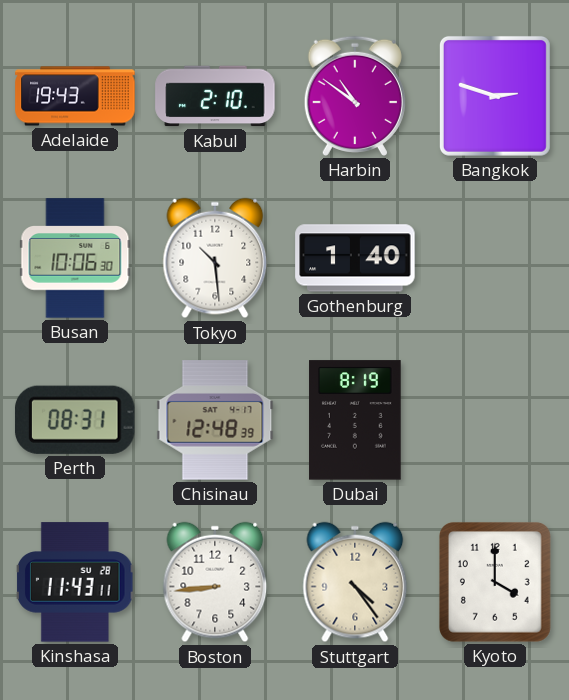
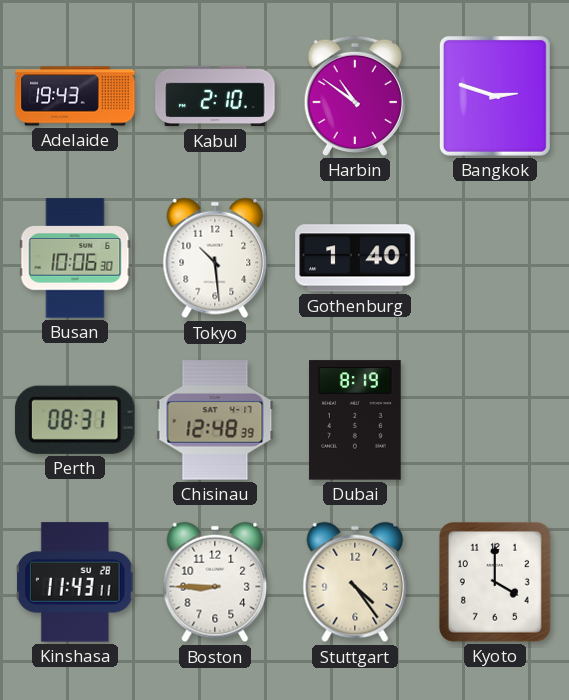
Boston: 8:44 -> 8:45 (215, 582)
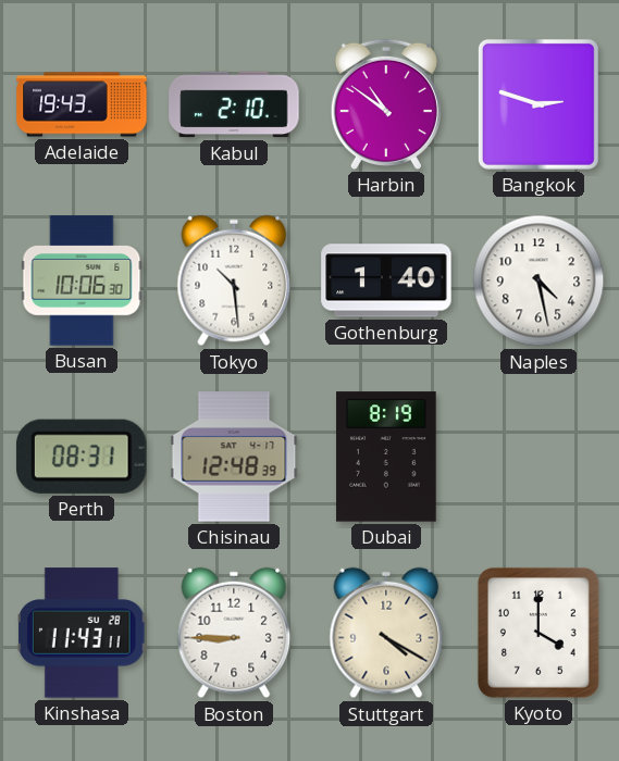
Naples: none -> 4:28 (538, 280)
Stuttgart: 4:24 -> 4:20 (386, 633)
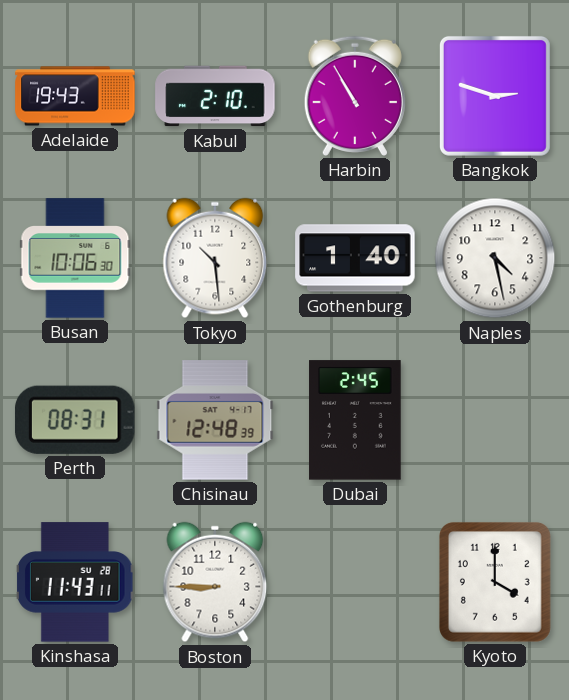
Harbin: 10:51 -> 10:55 (355, 96)
Dubai: 8:19 -> 2:45 (355, 420)
Stuttgart: 4:20 -> none (386, 633)
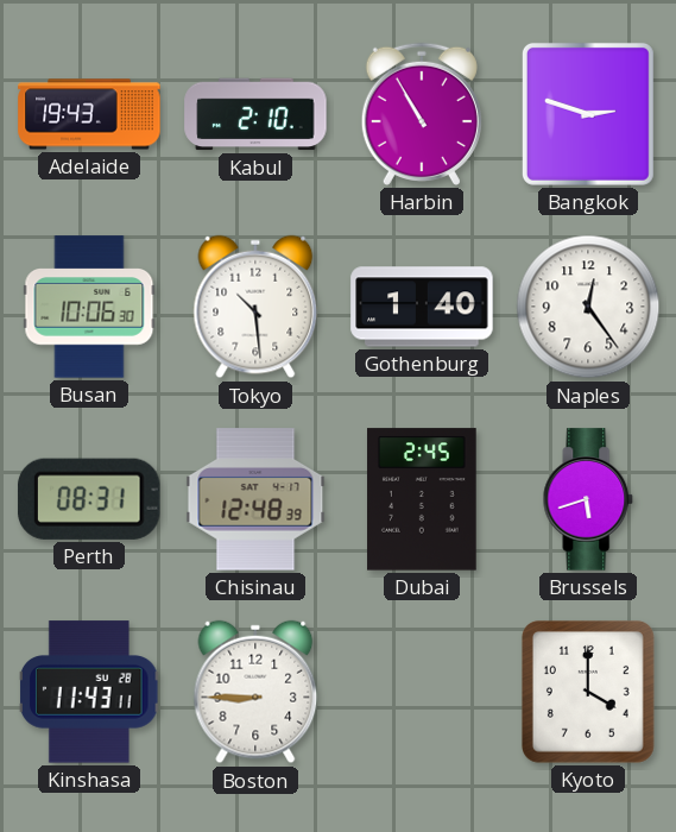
Naples: 4:28 -> 12:24 (588, 307)
Brussels: none -> 5:42 (588, 499)
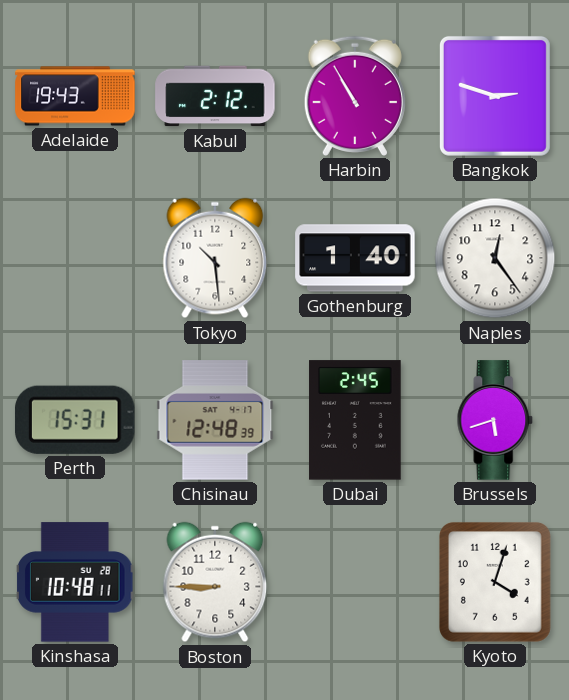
Kabul: 2:10 -> 2:12 (215, 96)
Busan: 10:06 -> none (89, 307)
Perth: 08:31 -> 15:31 (75, 420)
Kinshasa: 11:43 -> 10:48 (76, 582)
Kyoto: 4:00 -> 4:03 (495, 582)
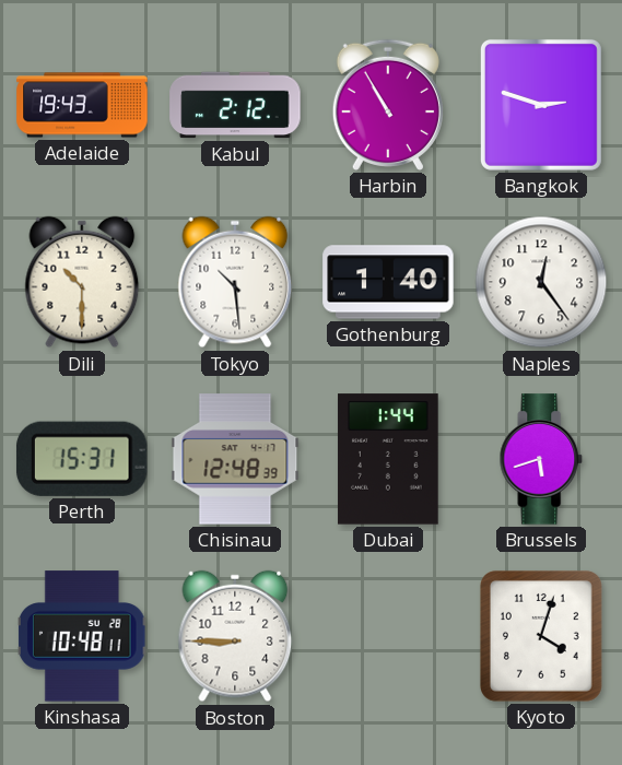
Dili: none -> 10:30 (82, 282)
Dubai: 2:45 -> 1:44 (388, 459)
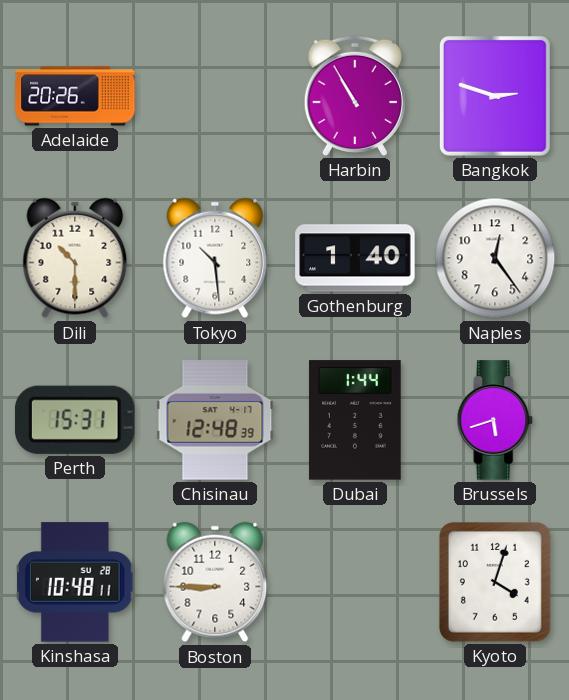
Adelaide: 19:43 -> 20:26 (75, 96)
Kabul: 2:12 -> none (235, 105)
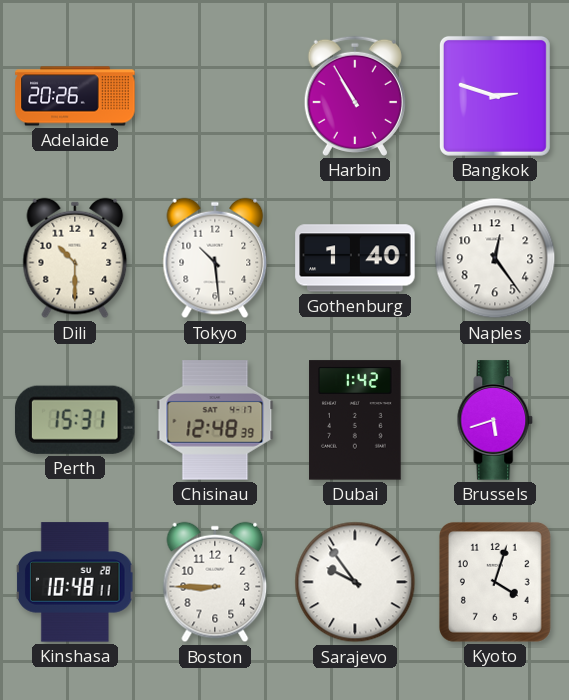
Dubai: 1:44 -> 1:42 (355, 420)
Sarajevo: none -> 9:54 (355, 582)
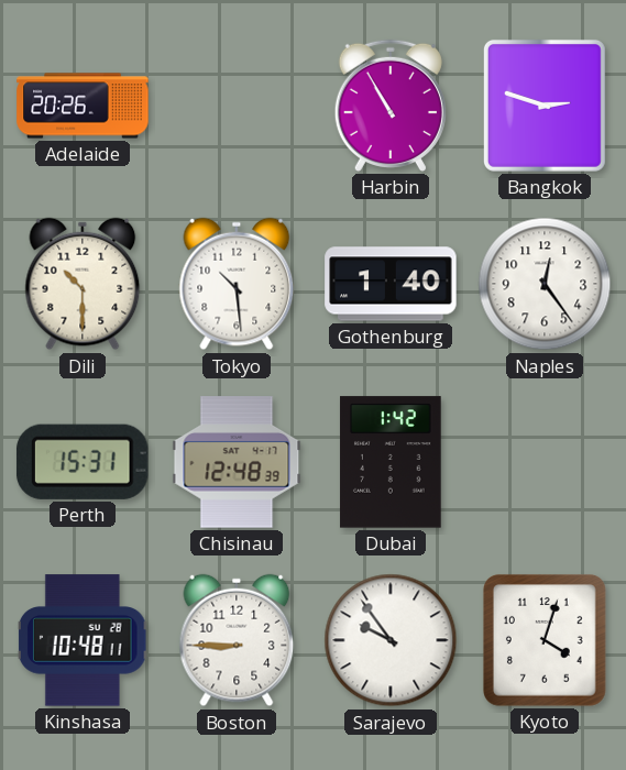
Brussels: 5:42 -> none (495, 420)
